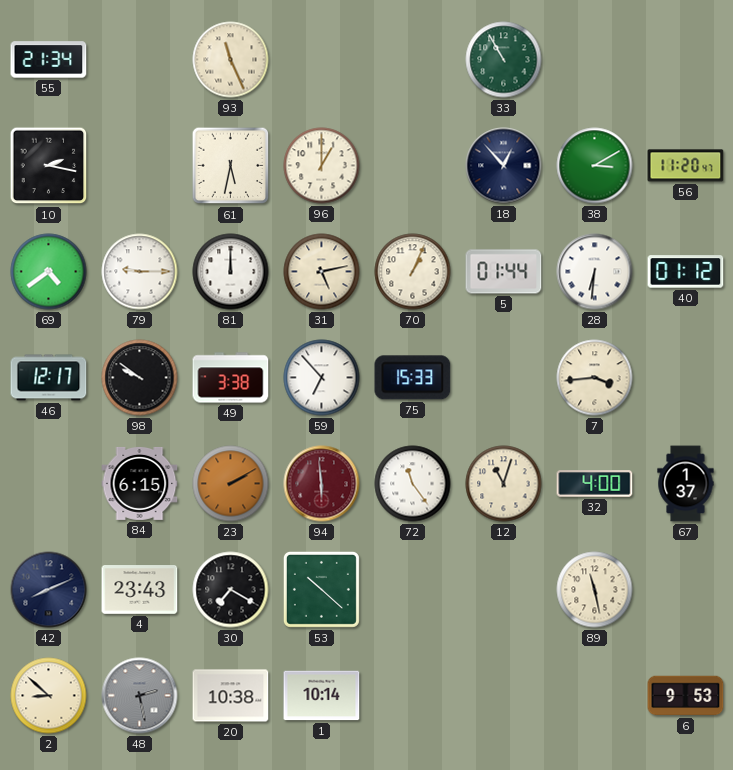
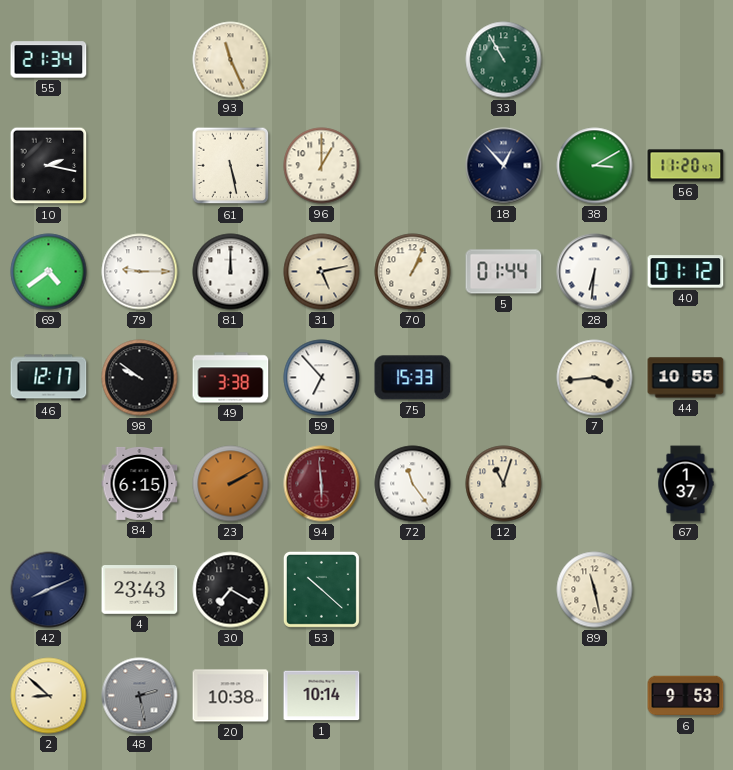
61: 5:32 -> 5:28 (231, 166)
44: none -> 10:55 (686, 378)
32: 4:00 -> none (595, 484)
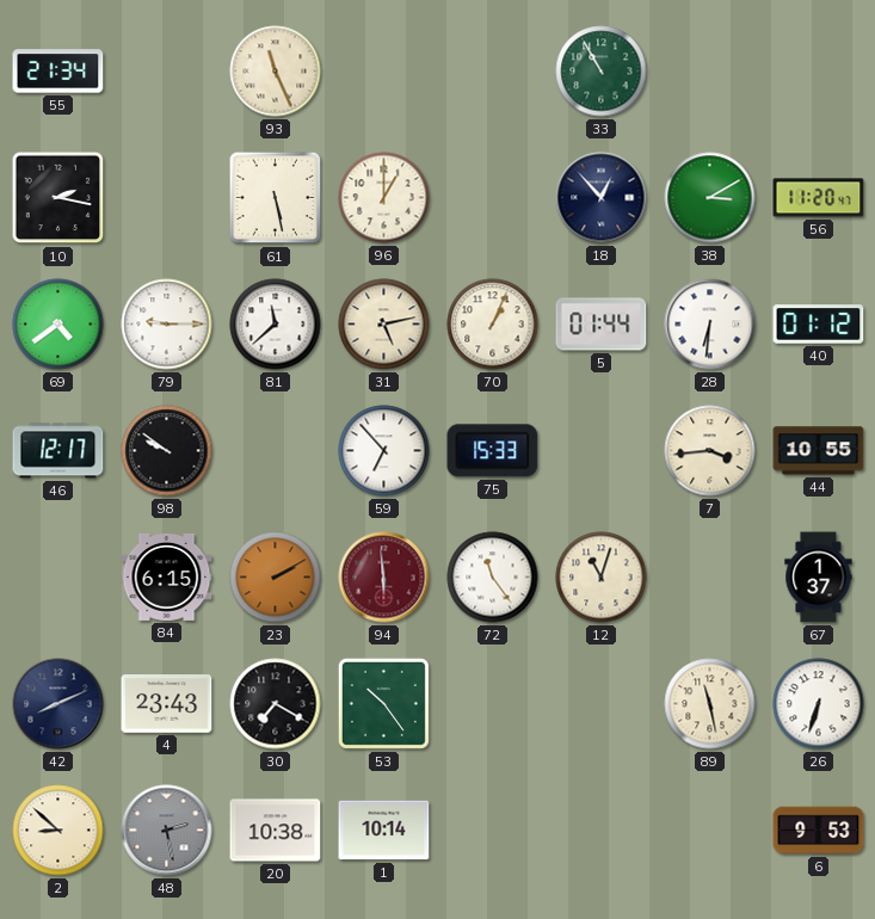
81: 12:00 -> 11:38 (276, 325)
49: 3:38 -> none (231, 378)
53: 10:22 -> 10:24 (383, 703)
26: none -> 6:33 (819, 704)
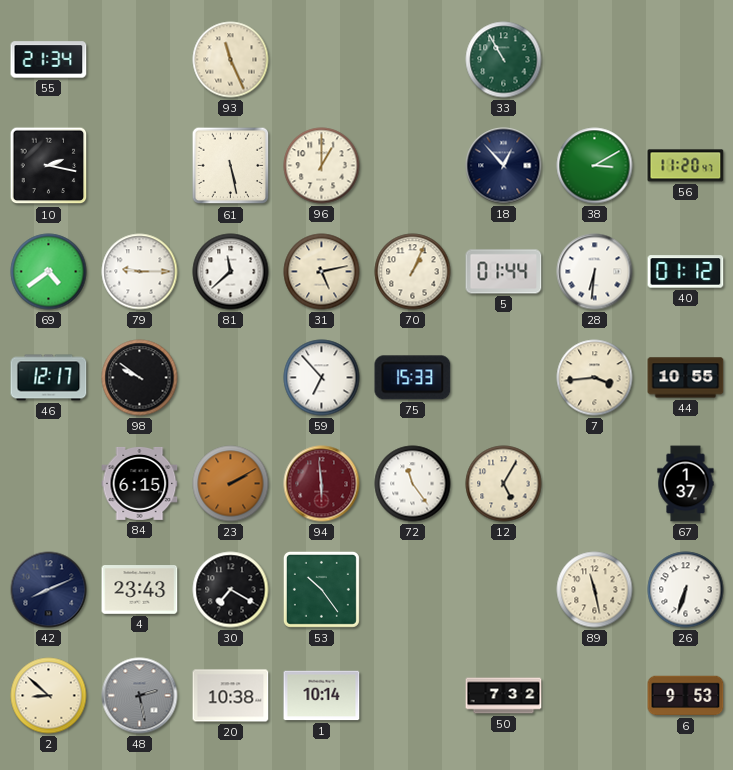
12: 11:03 -> 5:05 (504, 484)
50: none -> 7:32 (504, 696)
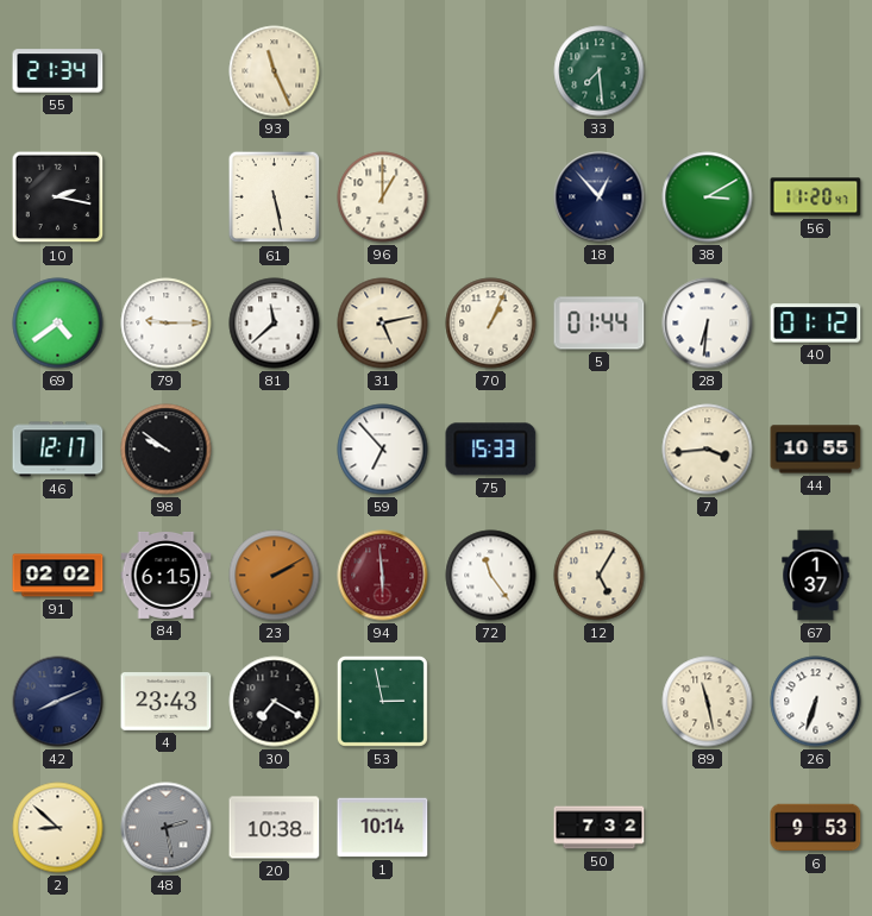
33: 10:55 -> 7:29 (600, 71)
91: none -> 02:02 (58, 576)
53: 10:24 -> 2:58 (382, 701)
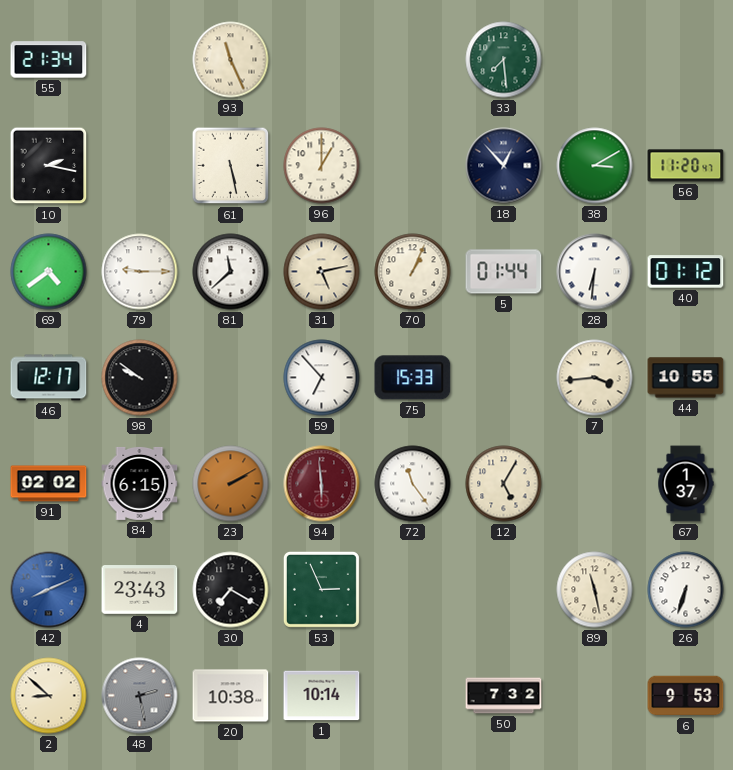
42 dial: navy -> blue (49, 590)
53: 2:58 -> 2:56 (321, 589)
